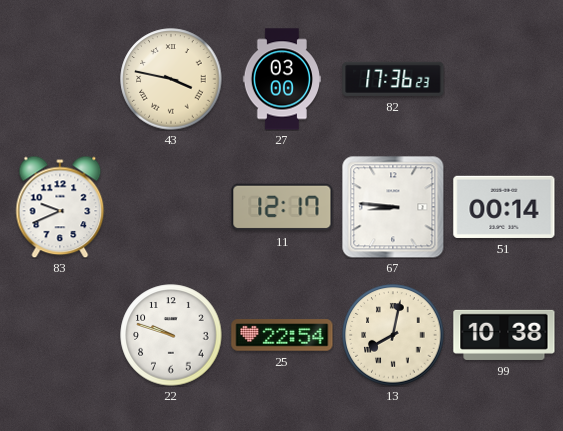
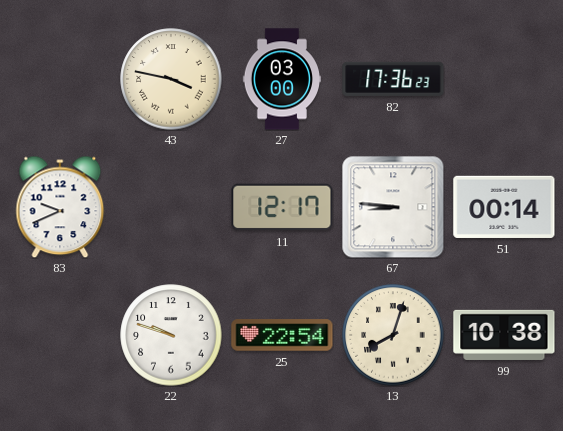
13: 8:02 -> 8:03 (393, 335)
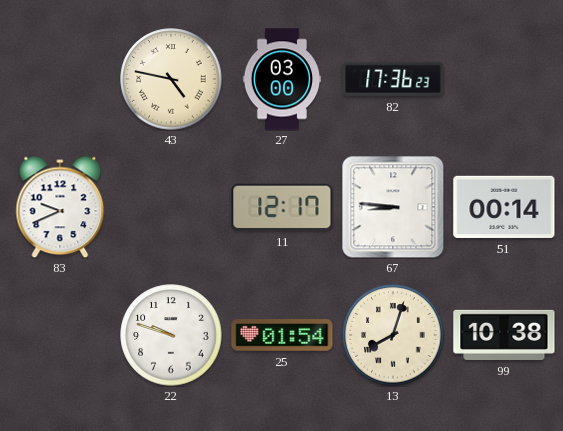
43: 3:47 -> 4:47 (171, 79)
25: 22:54 -> 01:54 (282, 335)
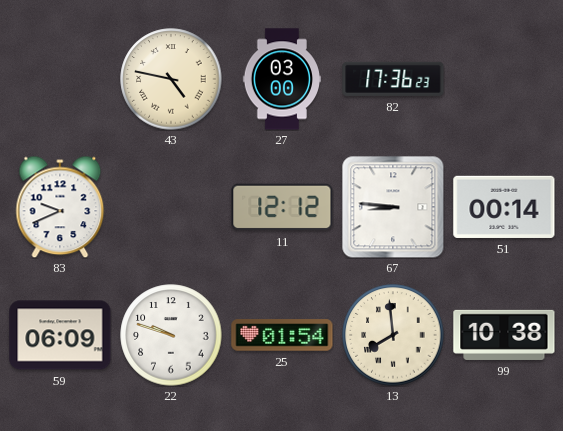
11: 12:17 -> 12:12 (282, 207)
59: none -> 06:09 (60, 335)
13: 8:03 -> 7:59 (393, 335)
